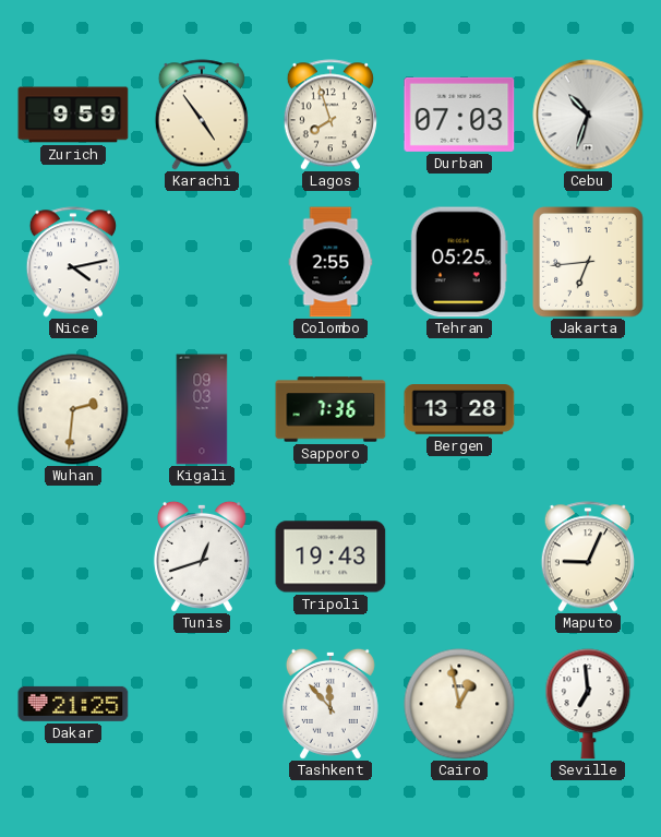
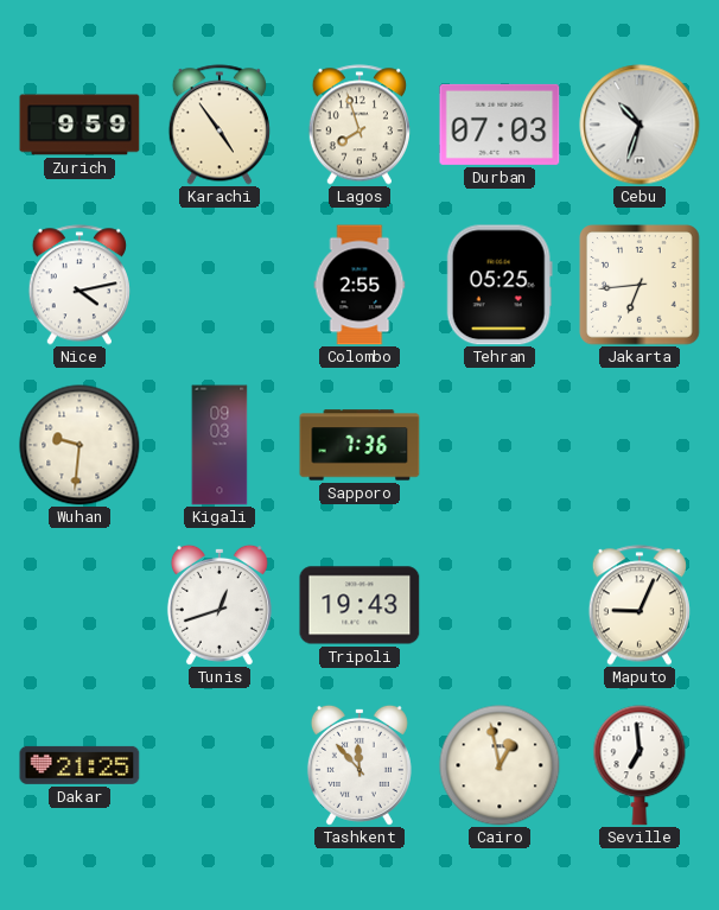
Wuhan: 2:31 -> 9:31 (79, 445)
Bergen: 13:28 -> none (459, 410)
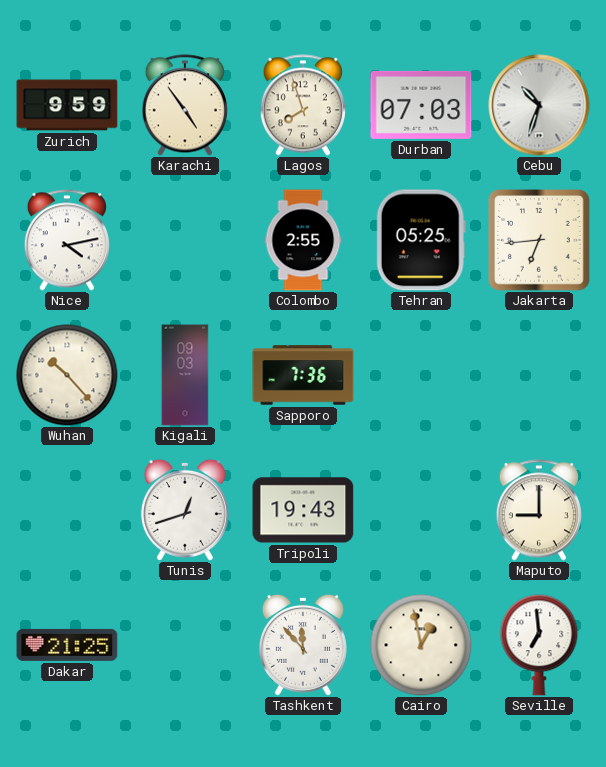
Wuhan: 9:31 -> 10:23 (67, 375)
Maputo: 9:04 -> 9:00 (539, 510)
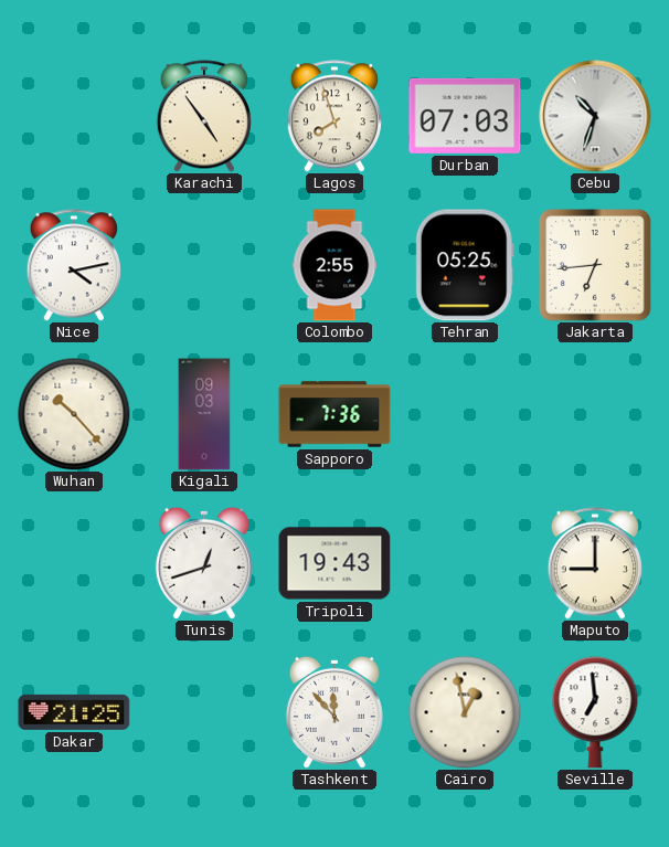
Zurich: 9:59 -> none (67, 105)
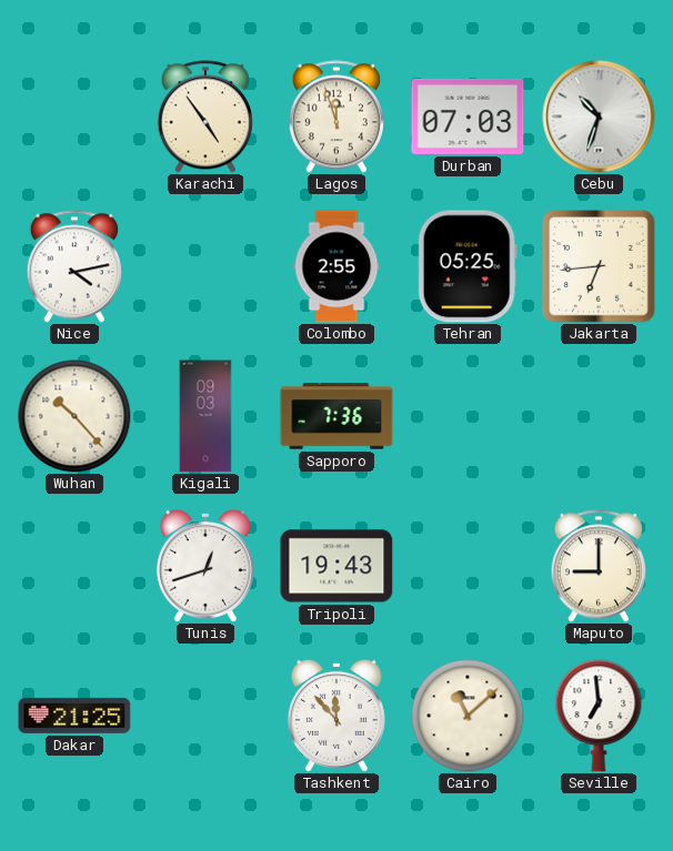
Lagos: 7:57 -> 11:57 (336, 116)
Cairo: 12:58 -> 11:08 (468, 716)
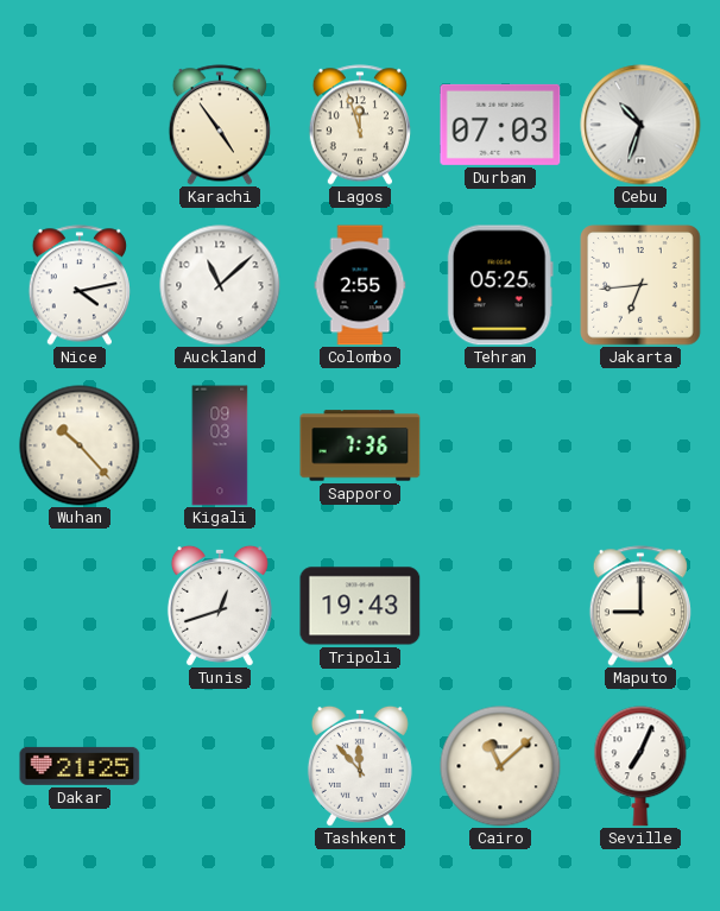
Auckland: none -> 11:08 (220, 285)
Seville: 6:59 -> 7:04 (640, 766)
